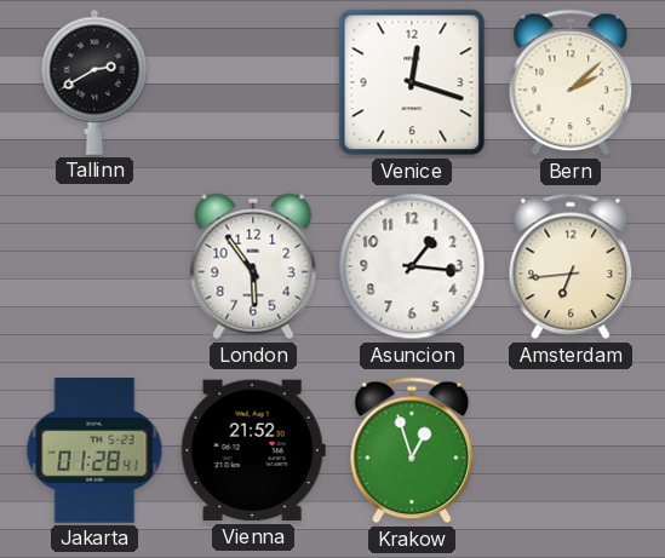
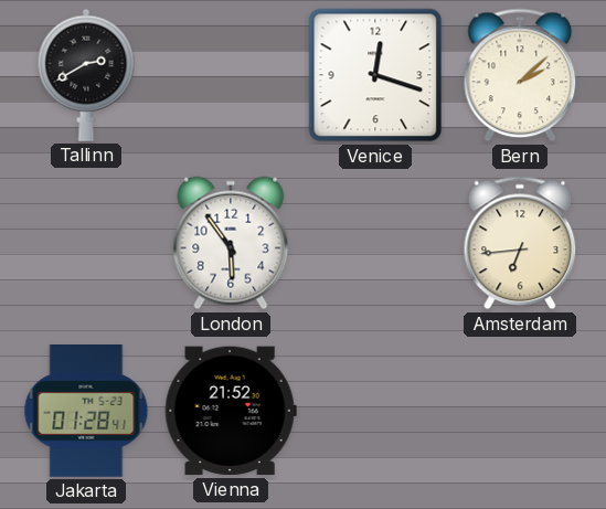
Asuncion: 1:16 -> none (412, 266)
Krakow: 12:57 -> none (412, 450)
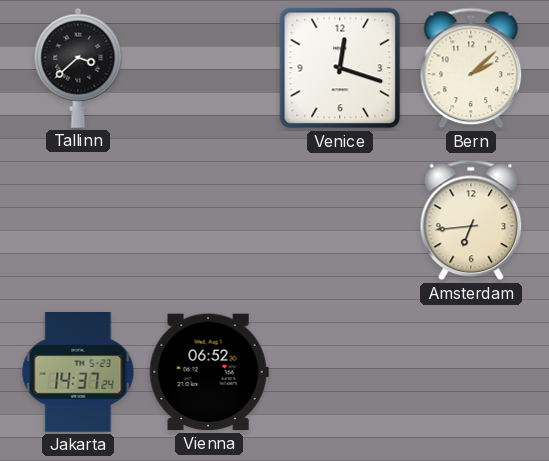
Tallinn: 2:40 -> 3:38 (78, 68)
London: 5:54 -> none (231, 243)
Jakarta: 01:28 -> 14:37 (78, 373)
Vienna: 21:52 -> 06:52 (209, 372)
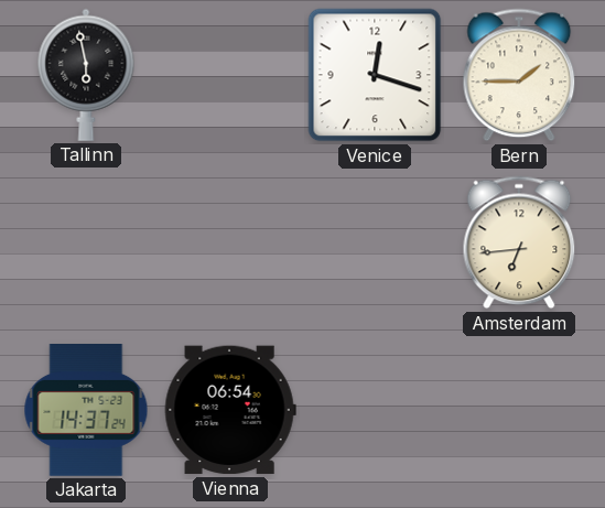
Tallinn: 3:38 -> 5:58 (86, 75)
Bern: 2:08 -> 1:45 (519, 75)
Vienna: 06:52 -> 06:54 (230, 410)
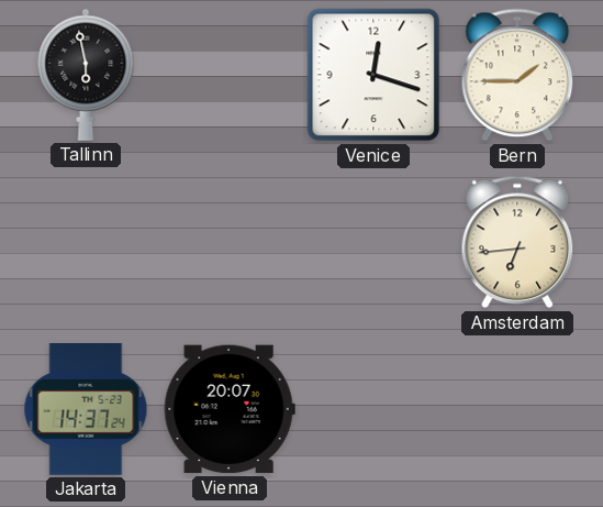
Vienna: 06:54 -> 20:07 (230, 409)
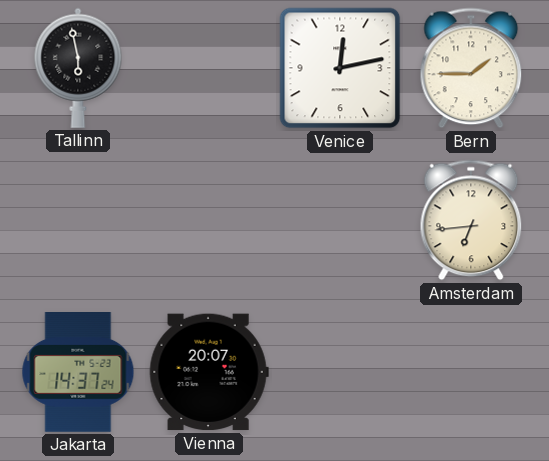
Venice: 12:18 -> 12:13 (340, 68)
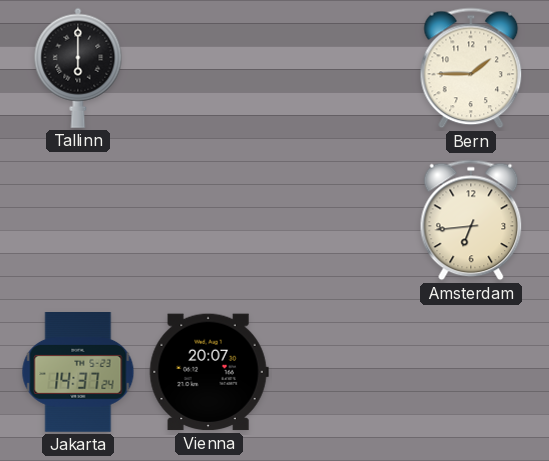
Tallinn: 5:58 -> 6:00 (78, 68)
Venice: 12:13 -> none (340, 68)
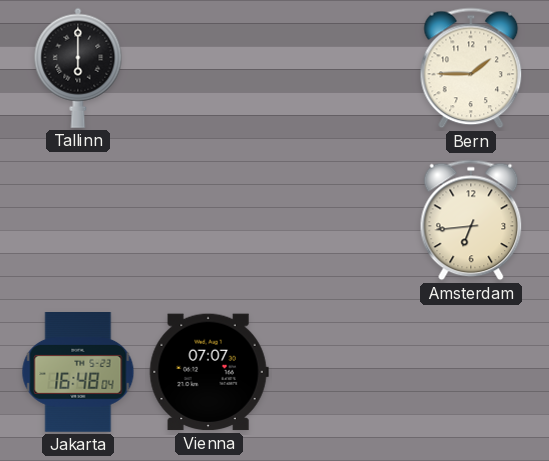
Jakarta: 14:37 -> 16:48 (78, 373)
Vienna: 20:07 -> 07:07 (209, 372)
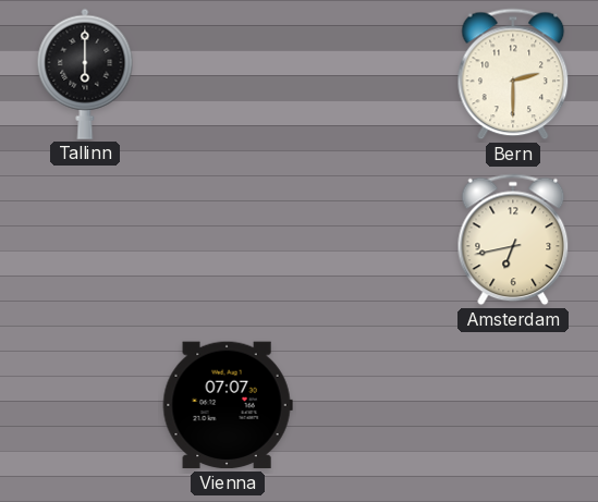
Bern: 1:45 -> 2:30 (513, 74)
Amsterdam: 6:44 -> 6:43 (513, 240)
Jakarta: 16:48 -> none (78, 373)
